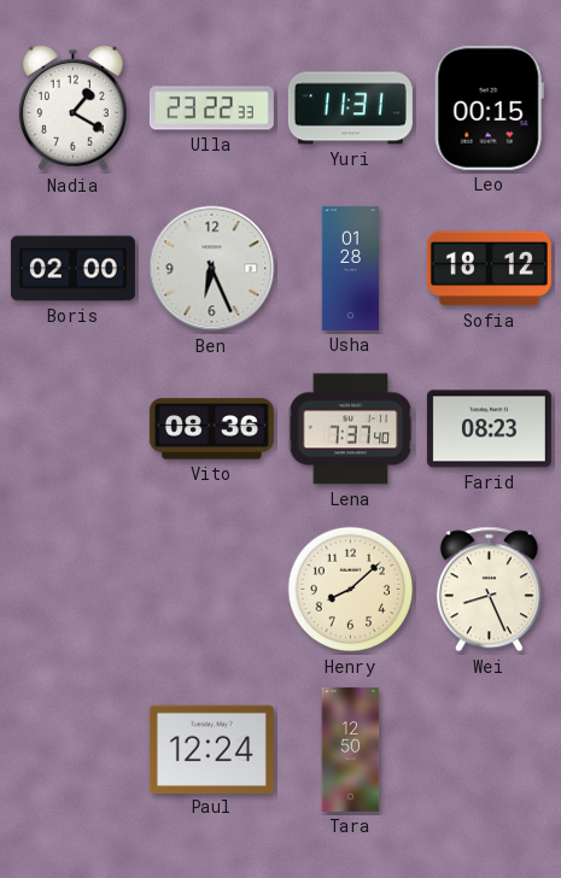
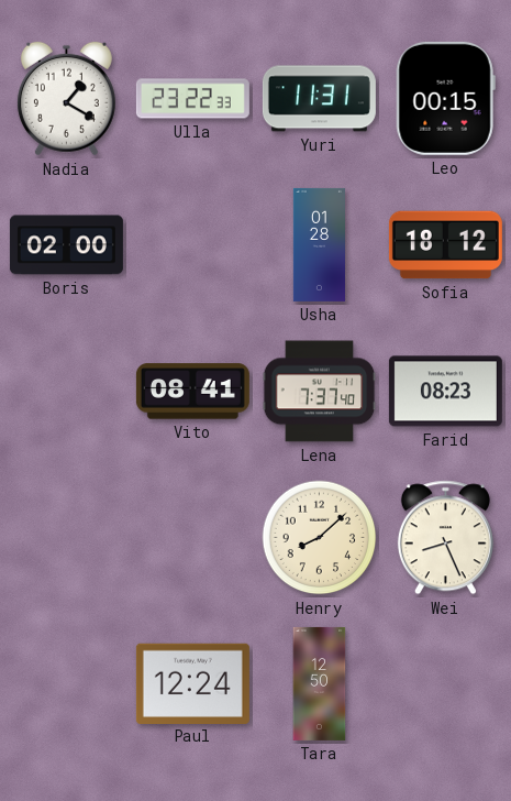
Ben: 6:26 -> none (212, 269)
Vito: 08:36 -> 08:41 (192, 392)
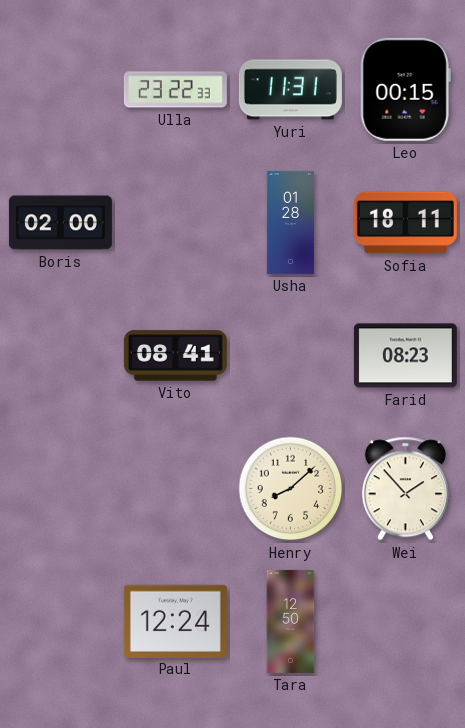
Nadia: 1:20 -> none (66, 99)
Sofia: 18:12 -> 18:11 (405, 223)
Lena: 7:37 -> none (320, 392)
Wei: 8:26 -> 1:53 (405, 489)
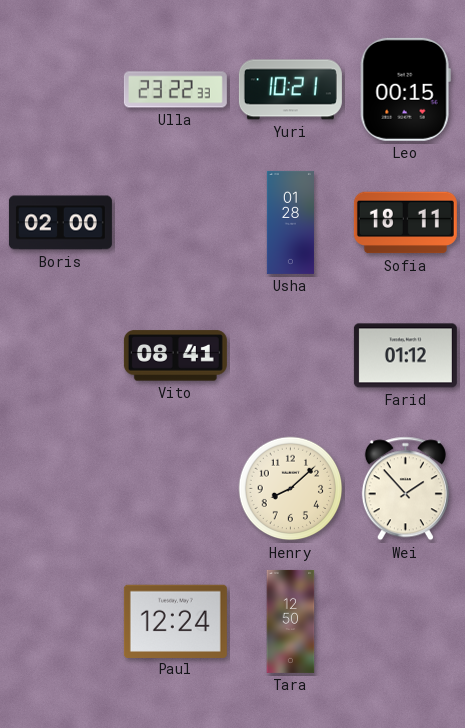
Yuri: 11:31 -> 10:21 (290, 90)
Farid: 08:23 -> 01:12 (405, 356)
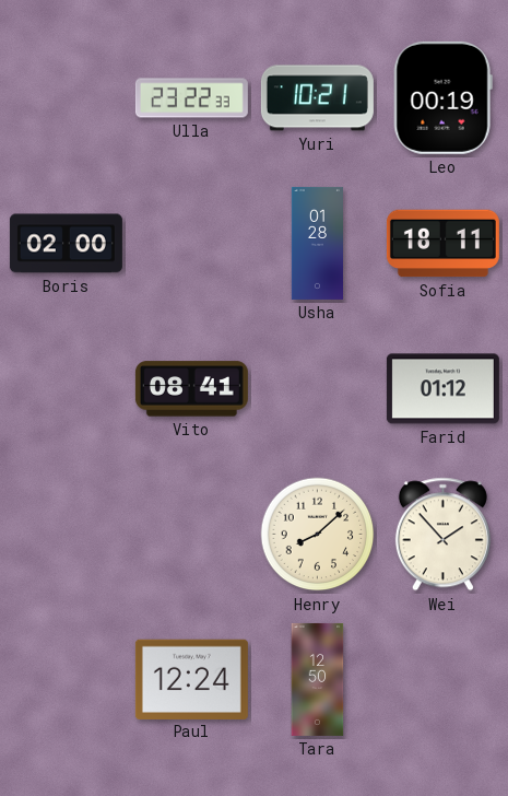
Leo: 00:15 -> 00:19 (442, 97)
